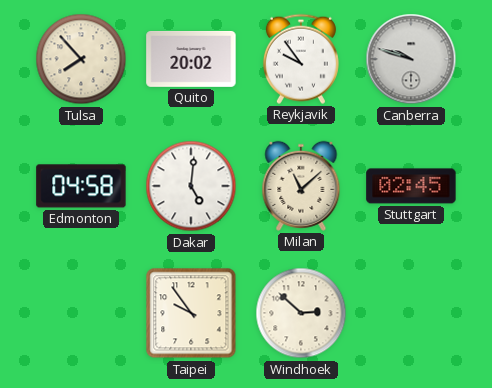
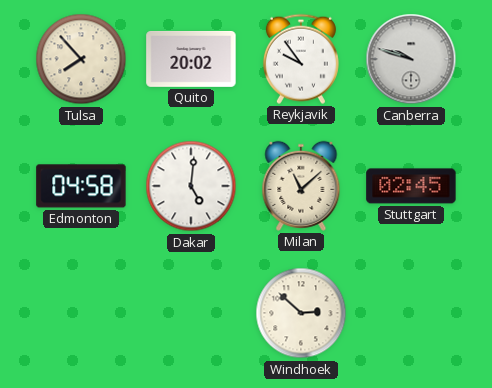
Taipei: 9:54 -> none (191, 313)
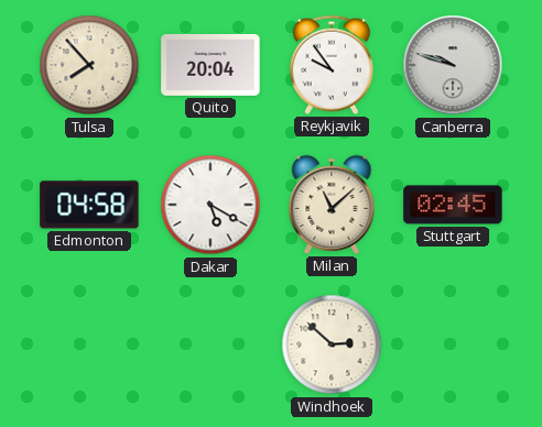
Quito: 20:02 -> 20:04 (210, 65)
Dakar: 5:01 -> 5:20 (210, 205)
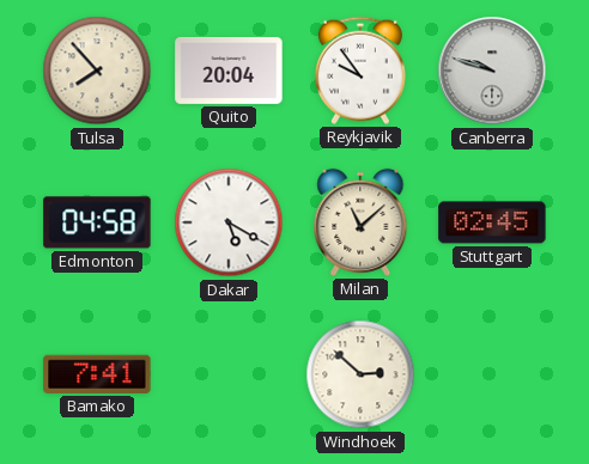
Bamako: none -> 7:41 (97, 374)
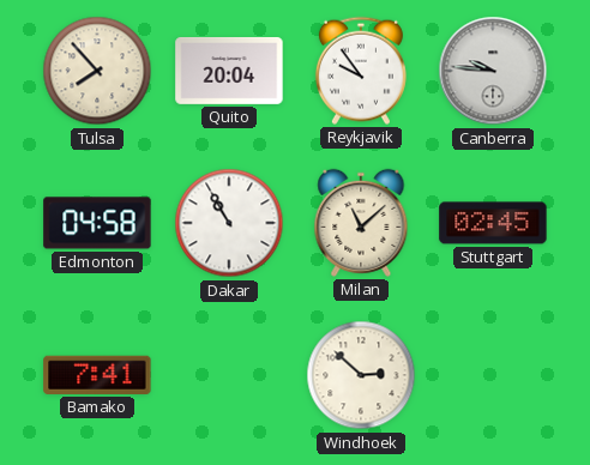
Canberra: 9:48 -> 9:46 (493, 71)
Dakar: 5:20 -> 10:55 (229, 223)
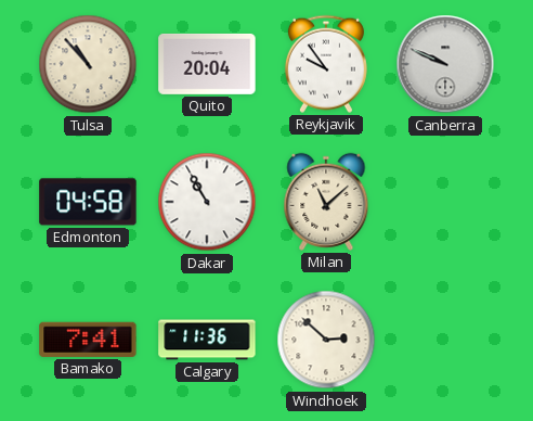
Tulsa: 7:53 -> 10:53 (88, 64)
Canberra: 9:46 -> 9:49 (445, 64)
Stuttgart: 02:45 -> none (493, 223)
Calgary: none -> 11:36 (207, 340)
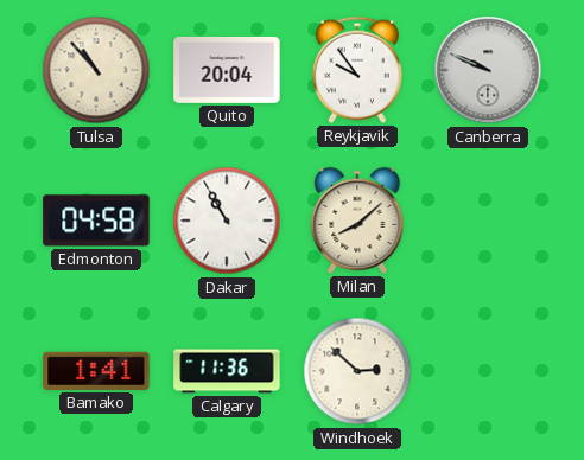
Milan: 11:08 -> 8:08 (357, 221)
Bamako: 7:41 -> 1:41 (96, 371)
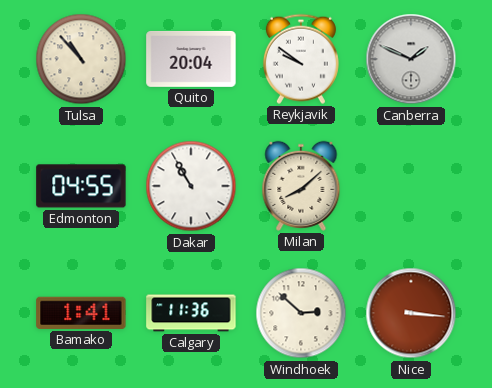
Reykjavik: 9:54 -> 9:51 (301, 59)
Canberra: 9:49 -> 1:49 (411, 59)
Edmonton: 04:58 -> 04:55 (81, 186)
Nice: none -> 3:16 (411, 313)
